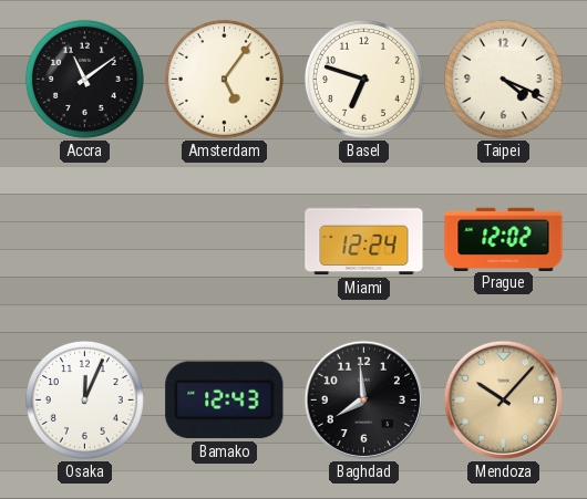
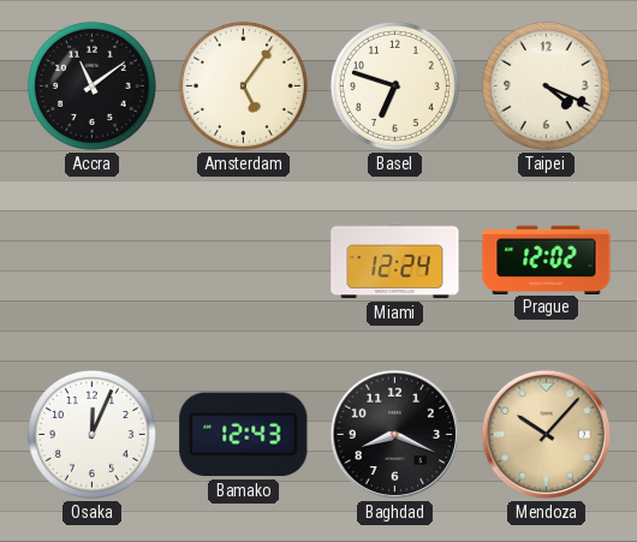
Baghdad: 7:59 -> 8:19 (395, 435)
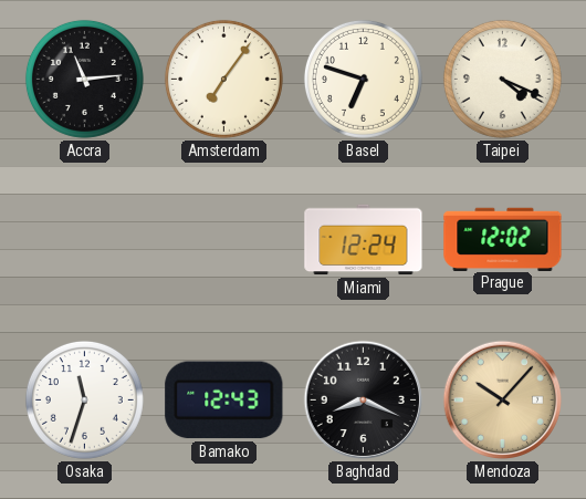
Accra: 11:09 -> 11:14 (84, 79)
Amsterdam: 5:06 -> 7:06 (223, 79)
Osaka: 12:04 -> 11:33 (84, 399)
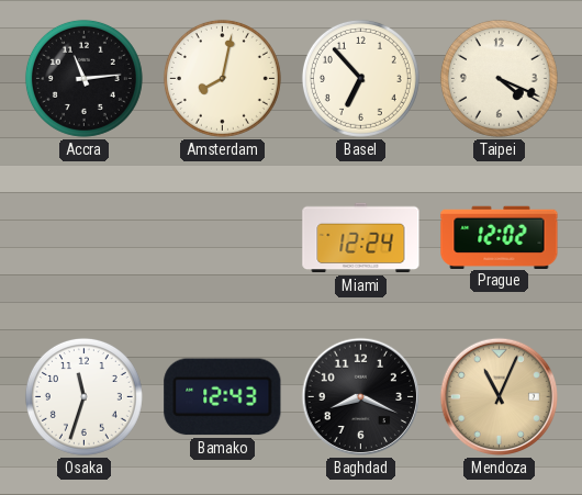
Amsterdam: 7:06 -> 8:02 (222, 78)
Basel: 6:48 -> 6:53 (360, 78)
Mendoza: 10:07 -> 11:04 (500, 397)
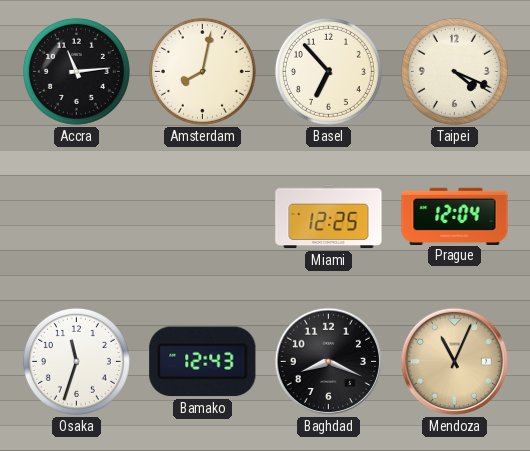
Miami: 12:24 -> 12:25 (329, 217)
Prague: 12:02 -> 12:04 (455, 216)
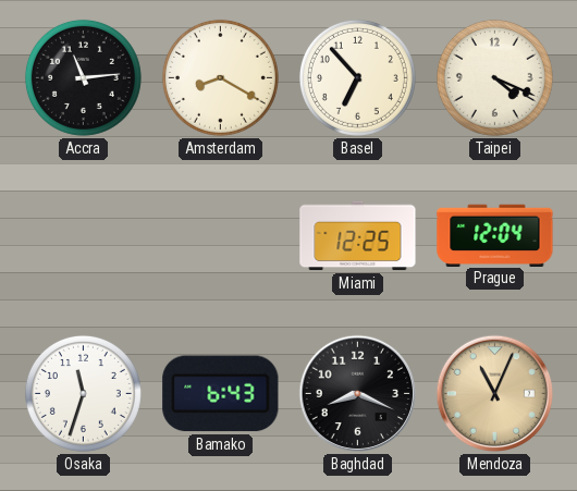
Amsterdam: 8:02 -> 8:20 (220, 77)
Bamako: 12:43 -> 6:43 (221, 394)
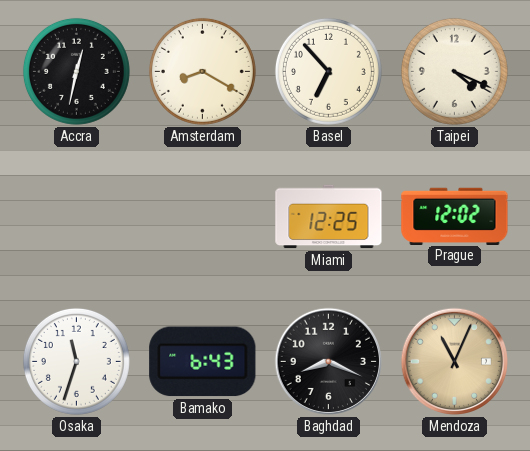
Accra: 11:14 -> 12:32 (76, 71)
Prague: 12:04 -> 12:02 (455, 216)
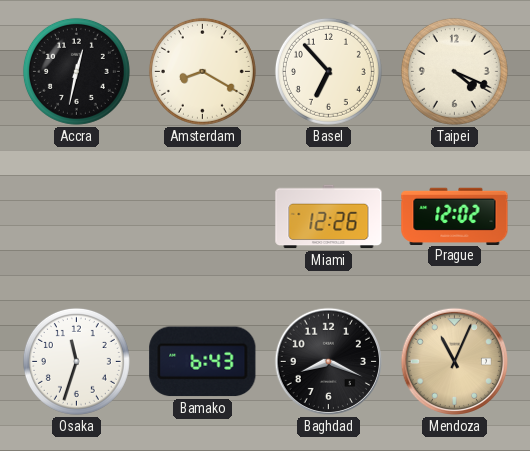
Miami: 12:25 -> 12:26 (329, 217)
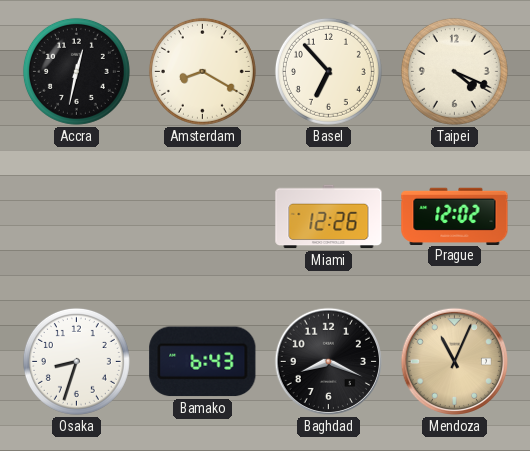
Osaka: 11:33 -> 8:33 (76, 361)
